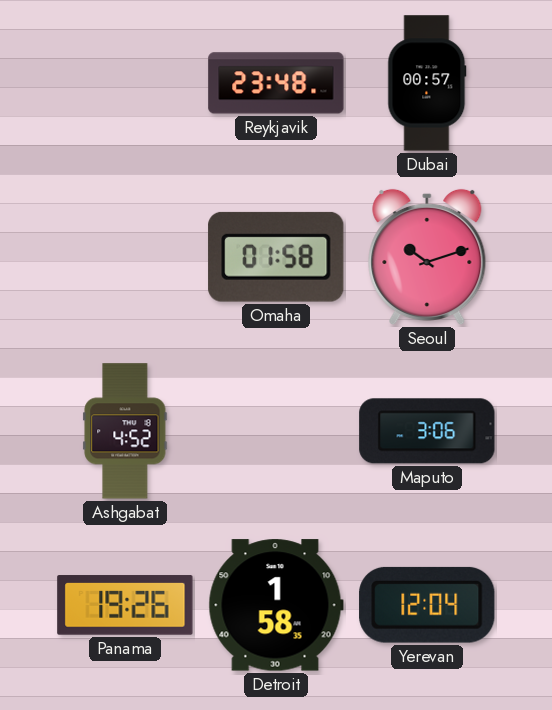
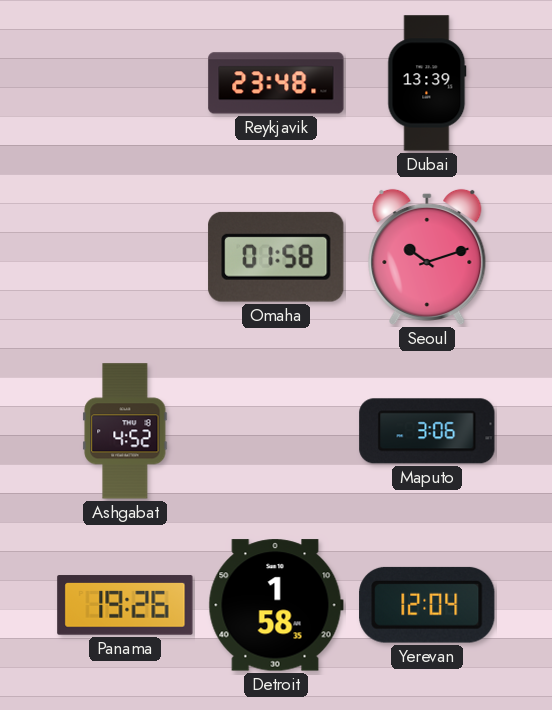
Dubai: 00:57 -> 13:39 (427, 83)
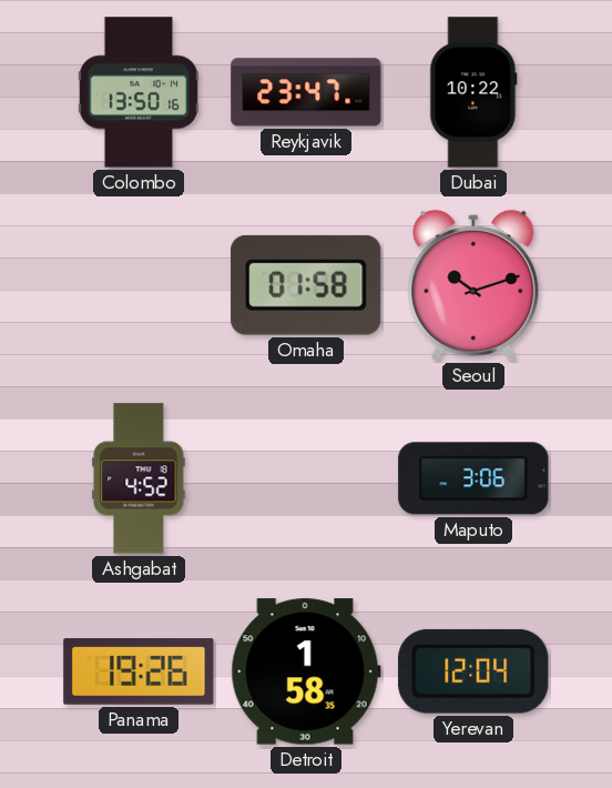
Colombo: none -> 13:50 (139, 92)
Reykjavik: 23:48 -> 23:47 (306, 92)
Dubai: 13:39 -> 10:22 (473, 92)
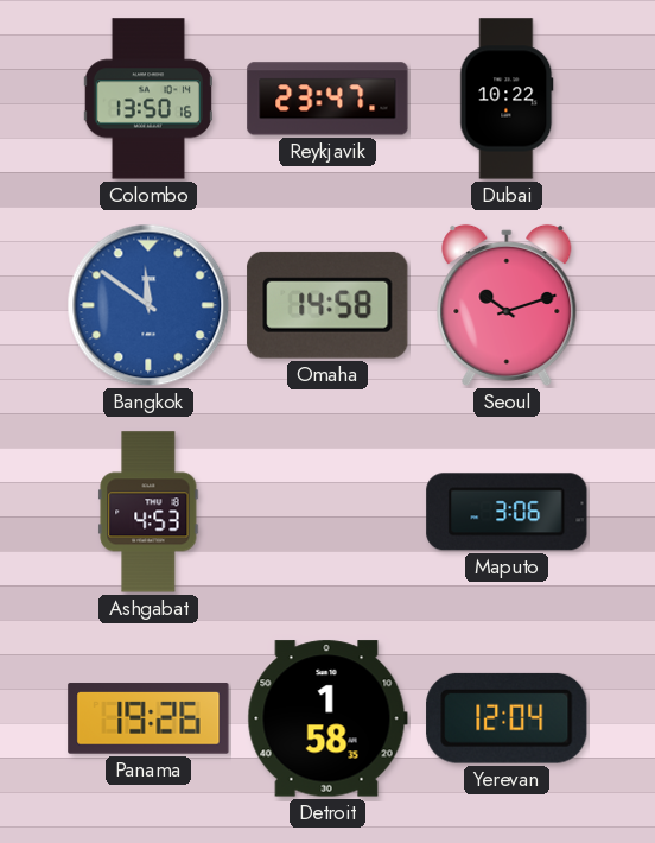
Bangkok: none -> 11:51 (148, 305)
Omaha: 01:58 -> 14:58 (327, 305)
Ashgabat: 4:52 -> 4:53 (148, 512)
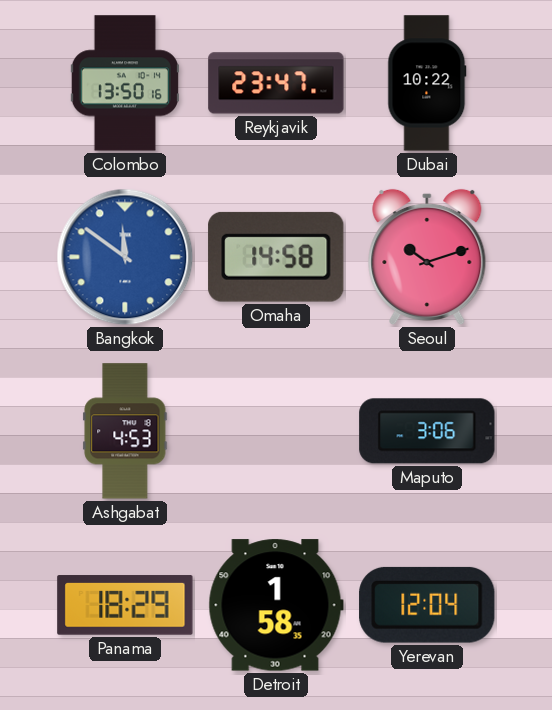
Panama: 19:26 -> 18:29 (125, 605)
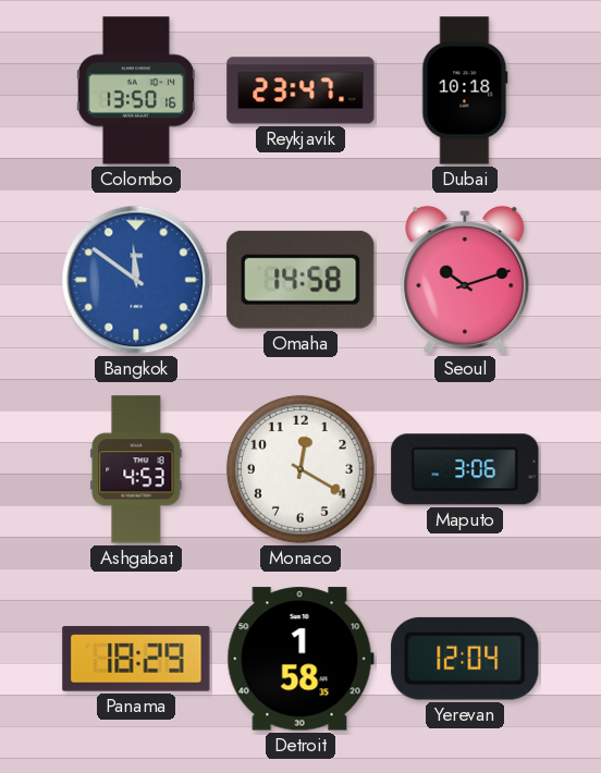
Dubai: 10:22 -> 10:18 (465, 90)
Monaco: none -> 12:20 (300, 469)
